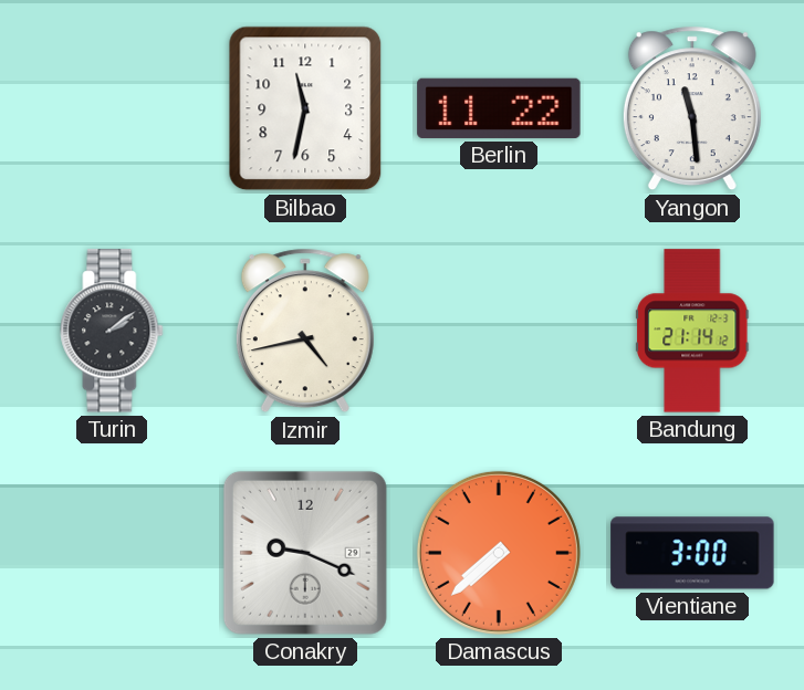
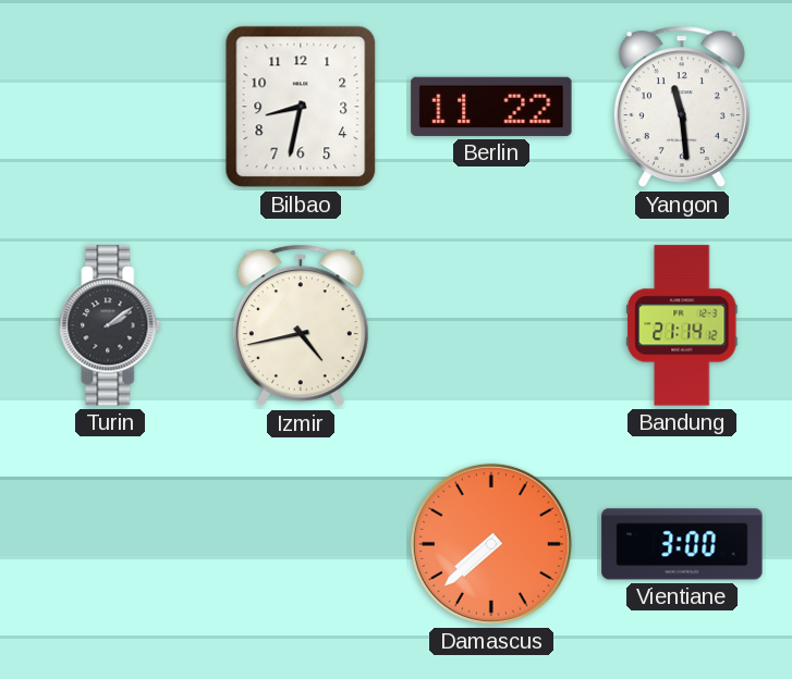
Bilbao: 11:32 -> 8:32 (301, 107)
Conakry: 9:19 -> none (305, 553)
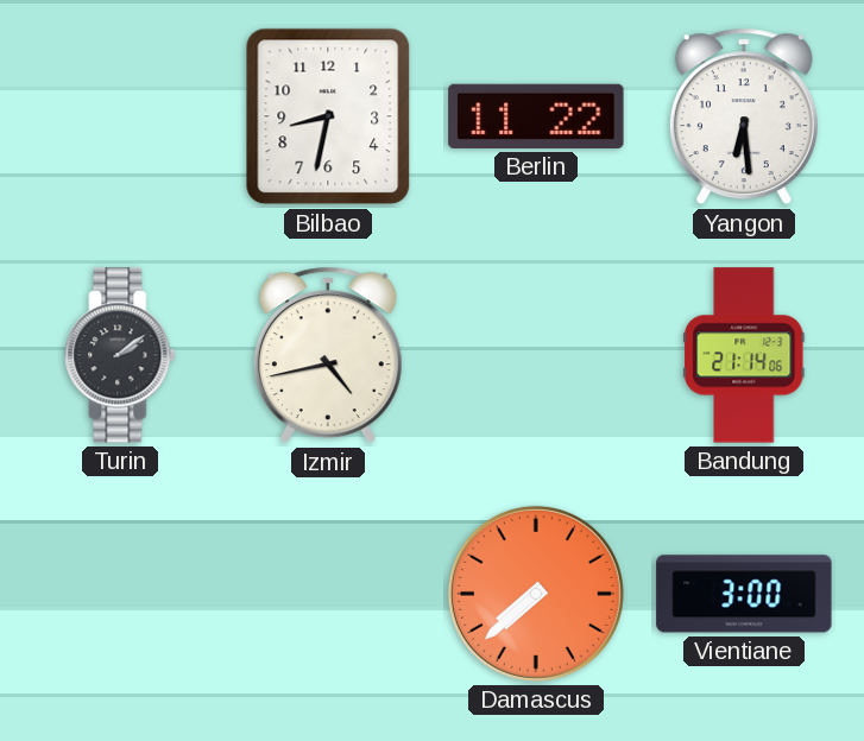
Yangon: 11:29 -> 6:29 (744, 116)
Bandung: 21:14:12 -> 21:14:06 (745, 355)
